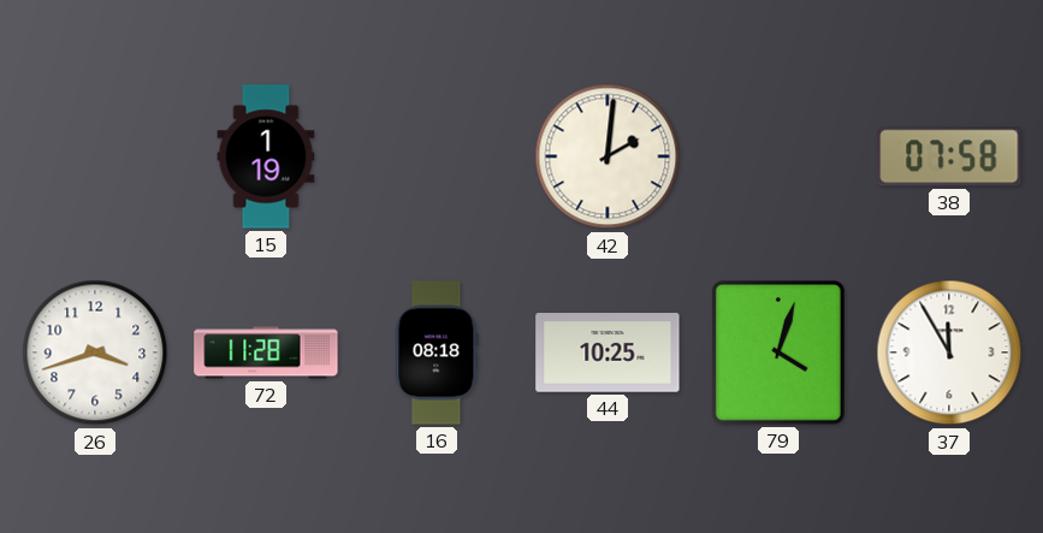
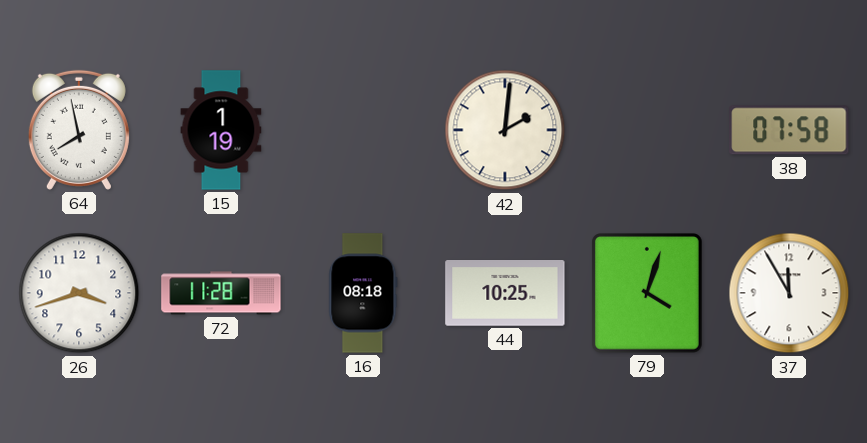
64: none -> 7:58 (79, 130)
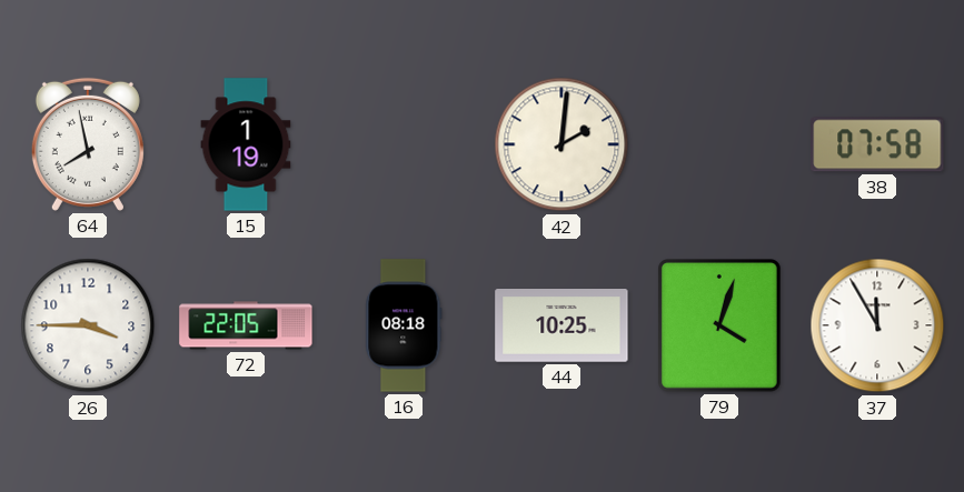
26: 3:42 -> 3:45 (88, 325)
72: 11:28 -> 22:05 (246, 325)
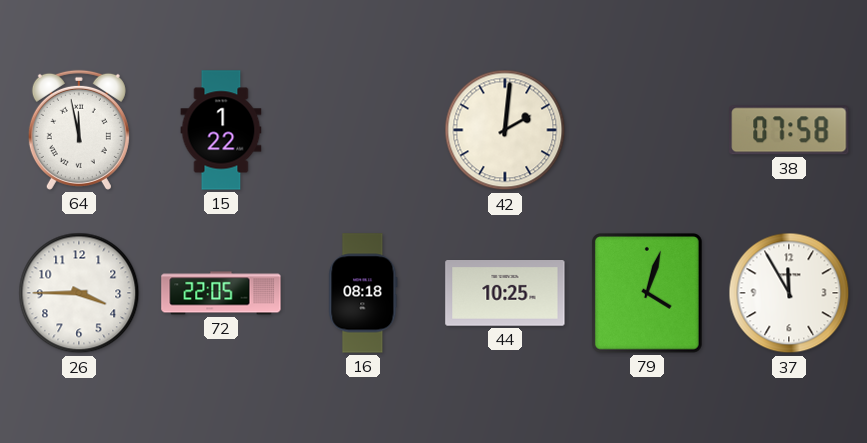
64: 7:58 -> 11:58 (79, 130)
15: 1:19 -> 1:22 (221, 130)
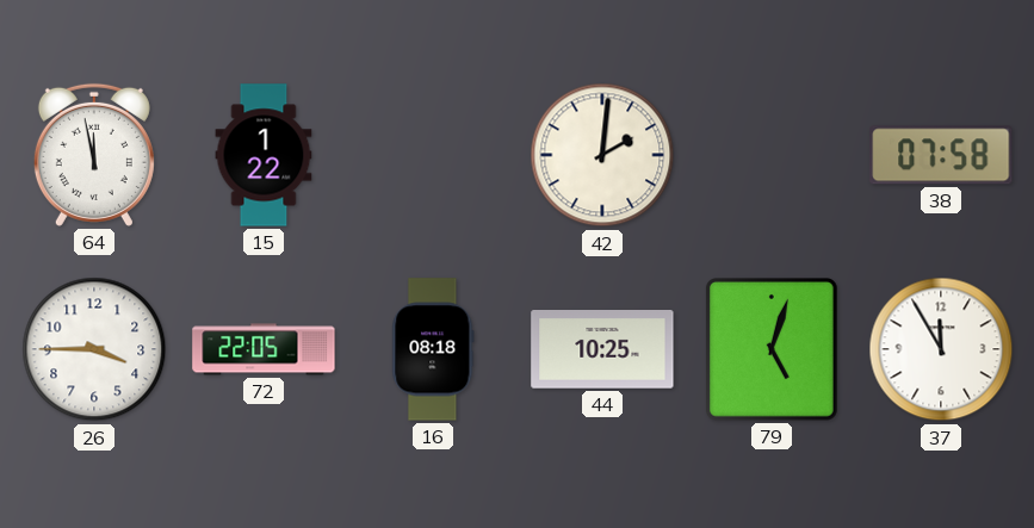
79: 4:03 -> 5:03 (773, 350)
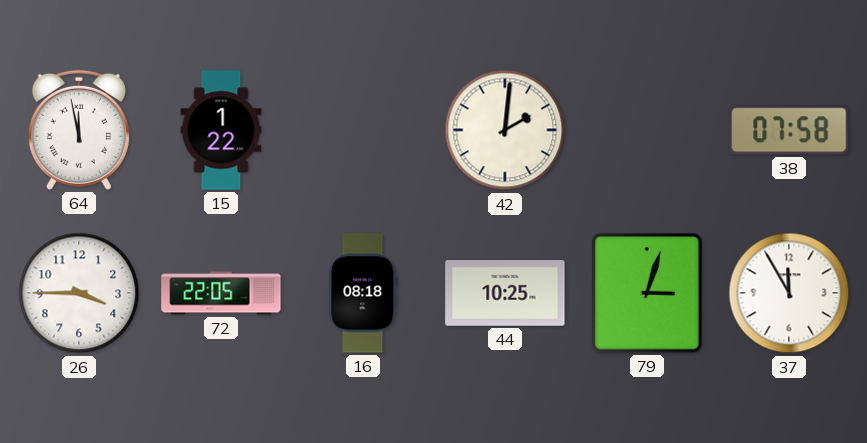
79: 5:03 -> 3:03 (648, 294)
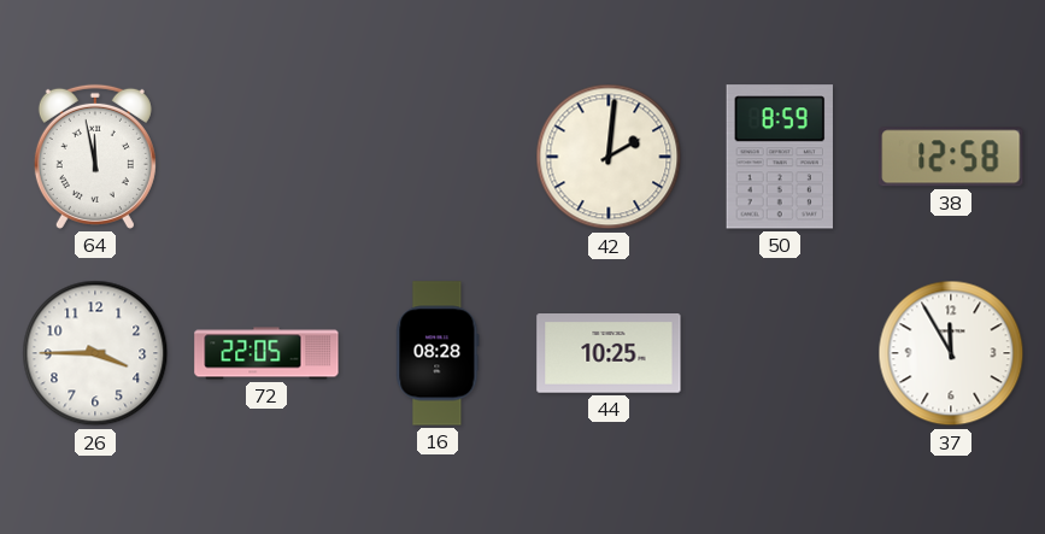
15: 1:22 -> none (221, 130)
50: none -> 8:59 (780, 157)
38: 07:58 -> 12:58 (951, 157)
16: 08:18 -> 08:28 (438, 353)
79: 3:03 -> none (648, 294)
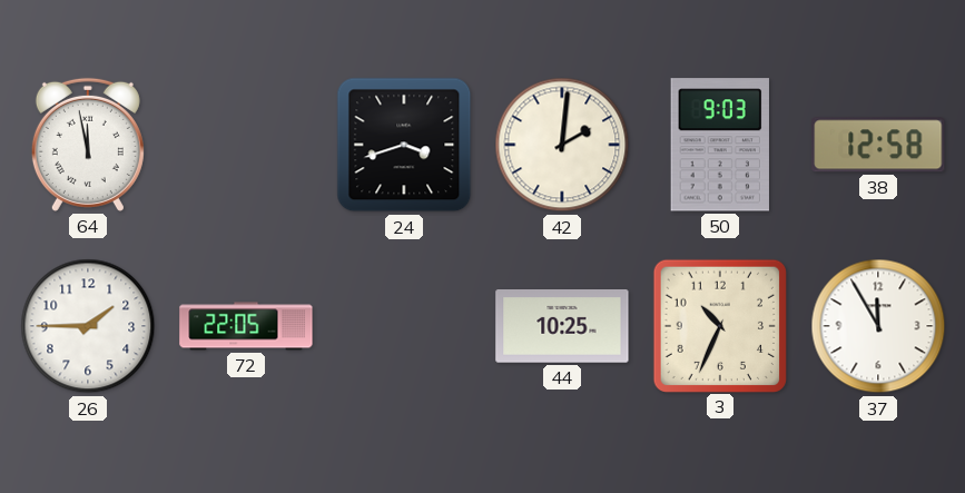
24: none -> 3:42 (404, 145)
50: 8:59 -> 9:03 (720, 145)
26: 3:45 -> 1:45 (88, 326)
16: 08:28 -> none (438, 353)
3: none -> 10:34 (719, 325)
